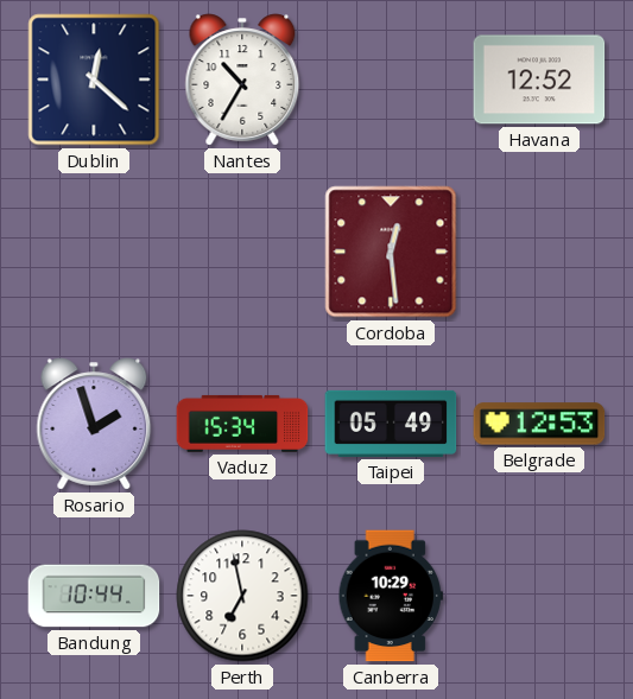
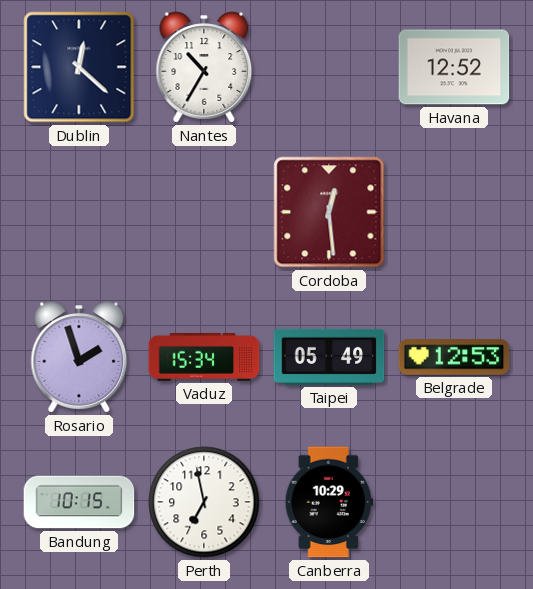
Bandung: 10:44 -> 10:15 (79, 502)
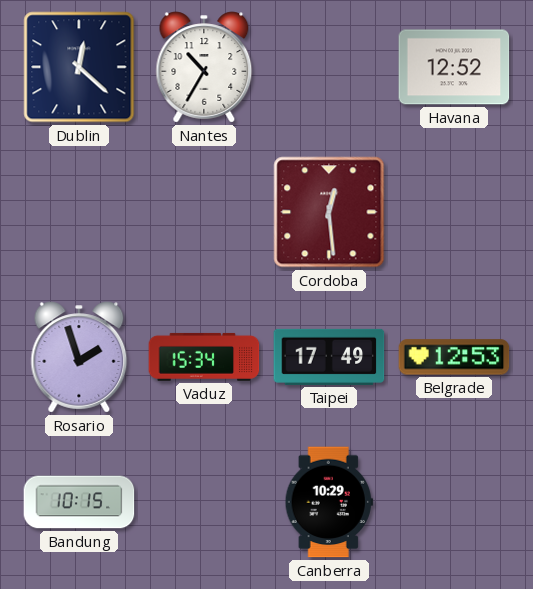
Taipei: 05:49 -> 17:49 (329, 357)
Perth: 6:58 -> none (204, 502)
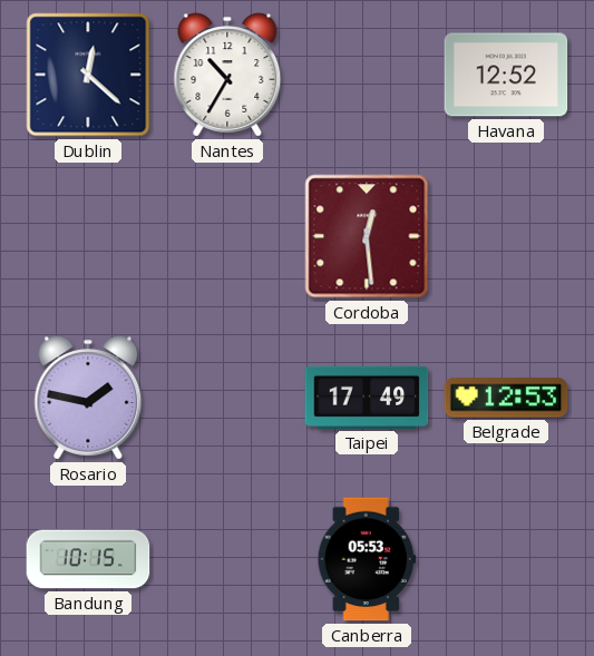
Rosario: 1:57 -> 1:47 (88, 398)
Vaduz: 15:34 -> none (204, 357)
Canberra: 10:29 -> 05:53 (367, 559)
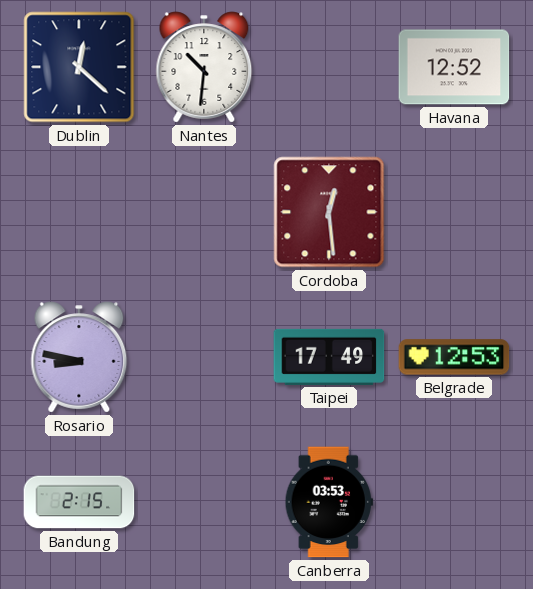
Nantes: 10:35 -> 10:31 (204, 67)
Rosario: 1:47 -> 8:47 (79, 357)
Bandung: 10:15 -> 2:15 (79, 502)
Canberra: 05:53 -> 03:53 (329, 502)
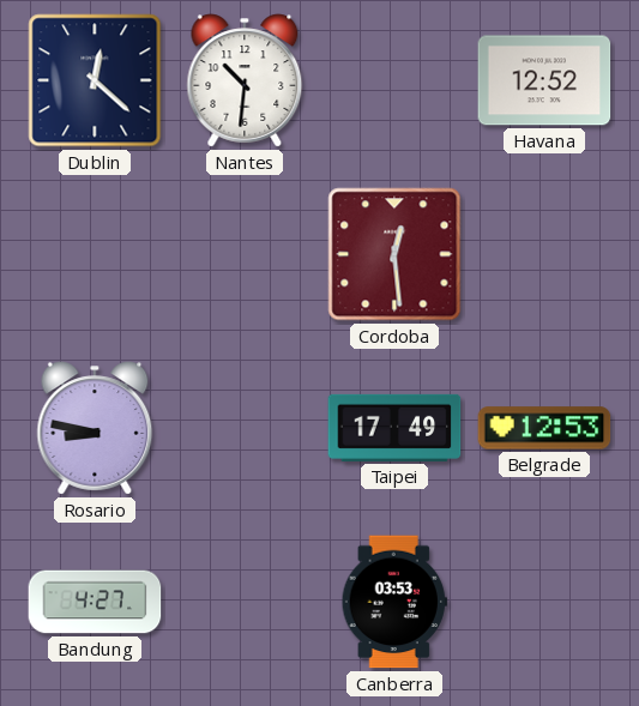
Bandung: 2:15 -> 4:27 (95, 602)
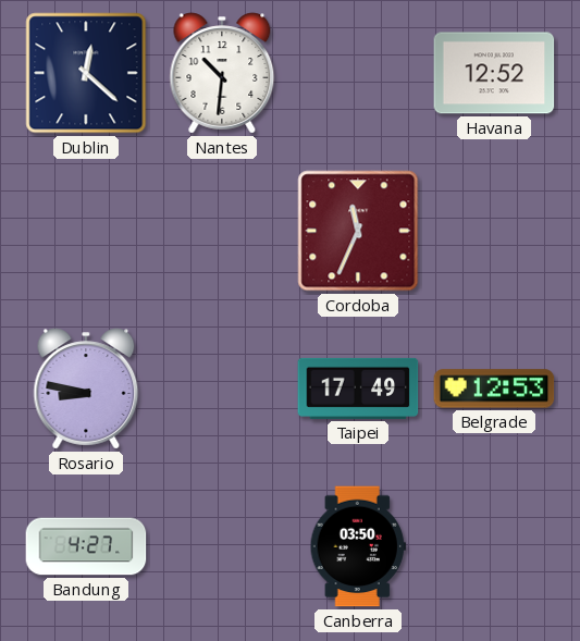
Cordoba: 12:29 -> 11:34 (358, 231)
Canberra: 03:53 -> 03:50 (358, 546)
